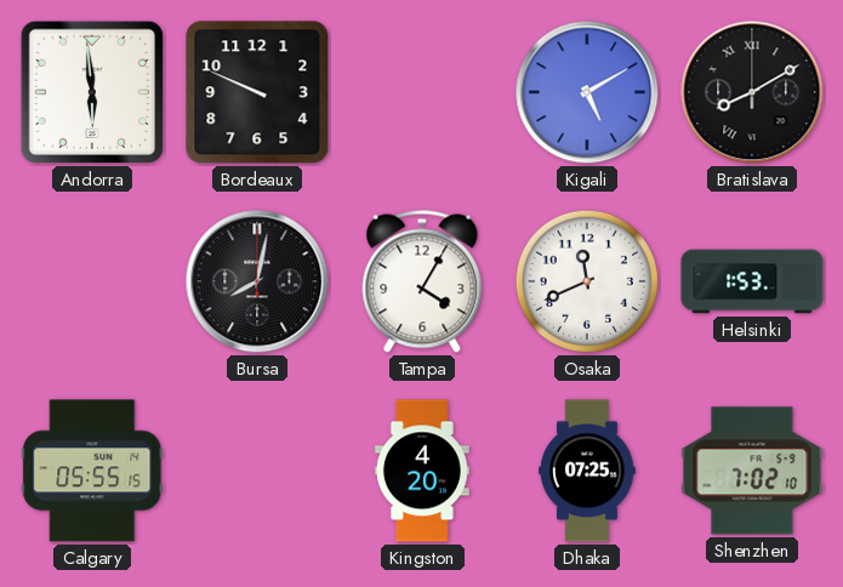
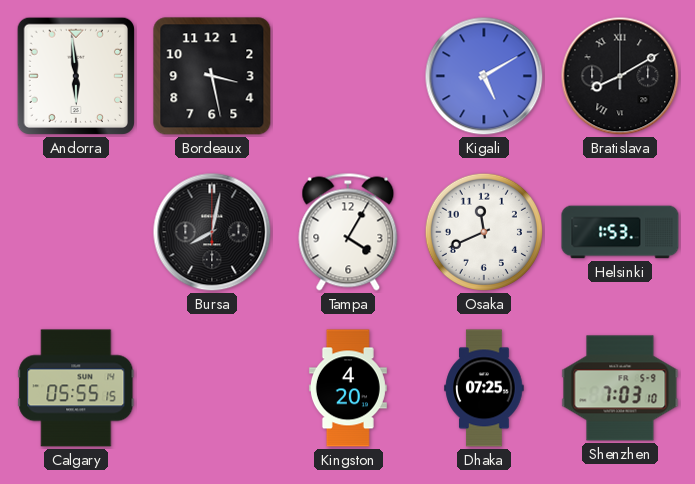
Bordeaux: 9:49 -> 3:28 (212, 76)
Shenzhen: 7:02 -> 7:03 (620, 388)
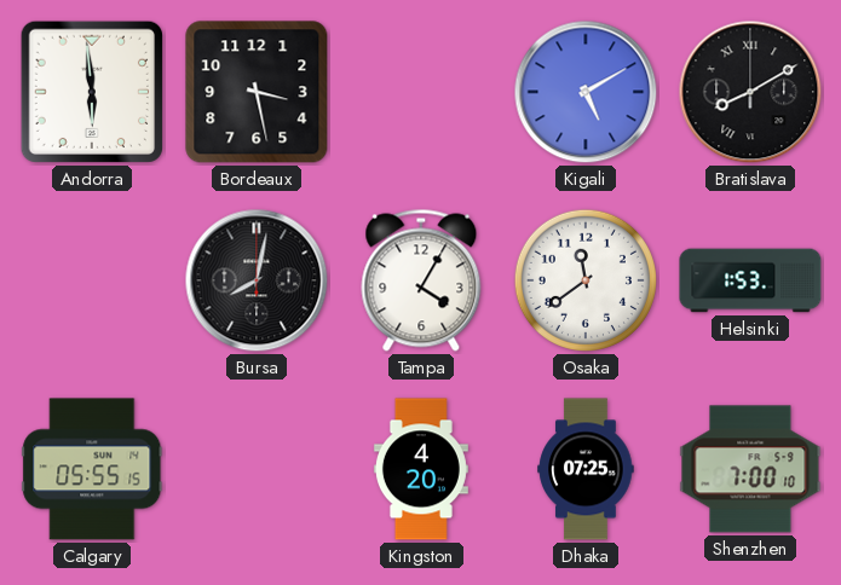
Osaka: 11:41 -> 11:39 (586, 280)
Shenzhen: 7:03 -> 7:00 (750, 469)
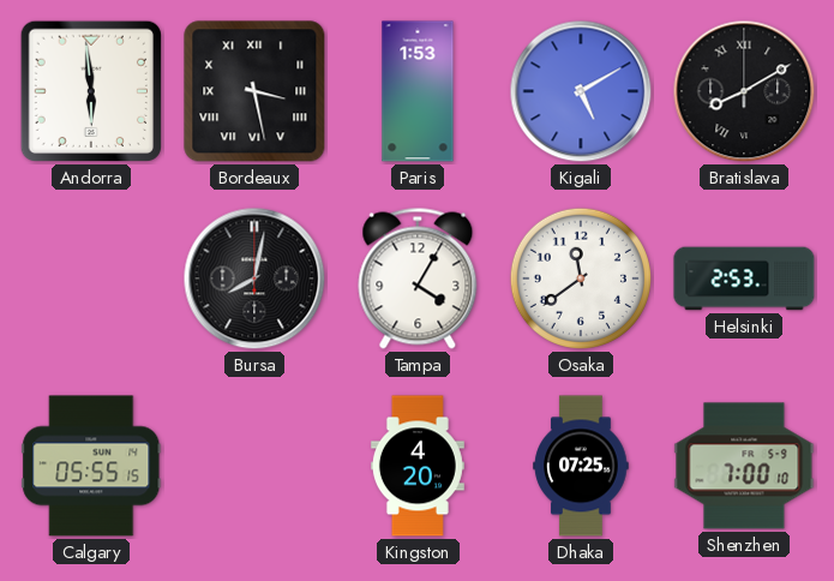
Bordeaux numerals: Arabic -> Roman (254, 91)
Paris: none -> 1:53 (418, 91)
Helsinki: 1:53 -> 2:53 (744, 278)
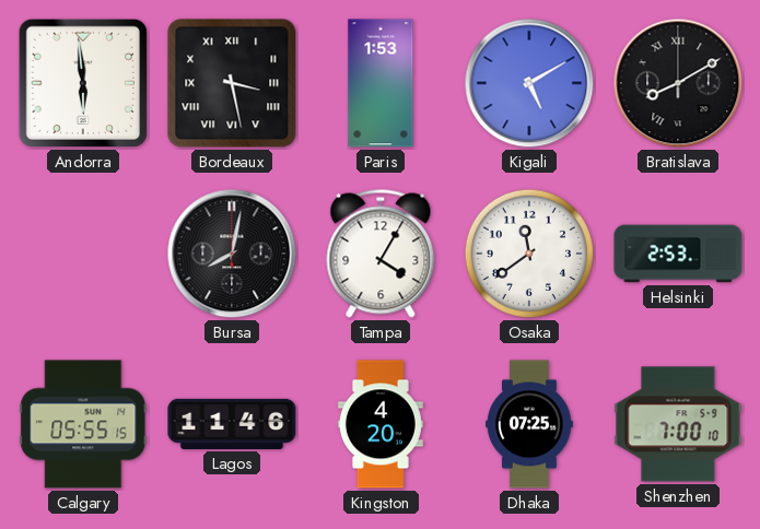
Lagos: none -> 11:46 (232, 424)
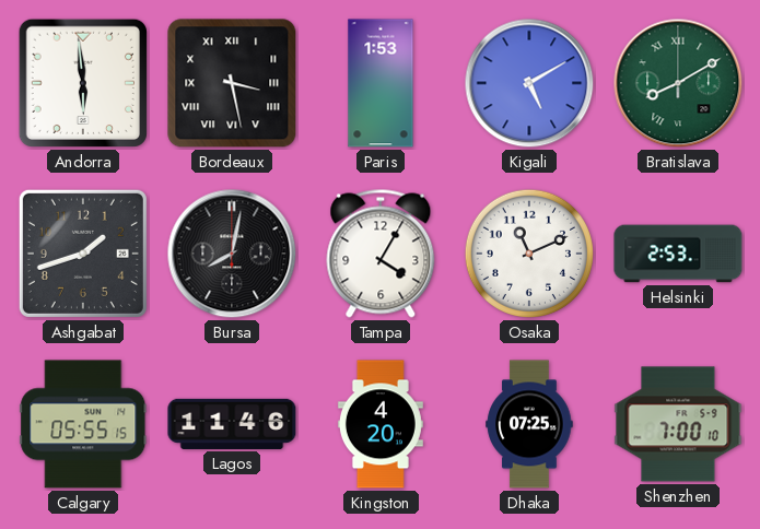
Bratislava dial: black -> green (678, 83)
Ashgabat: none -> 1:42 (83, 254)
Osaka: 11:39 -> 11:11 (529, 254)
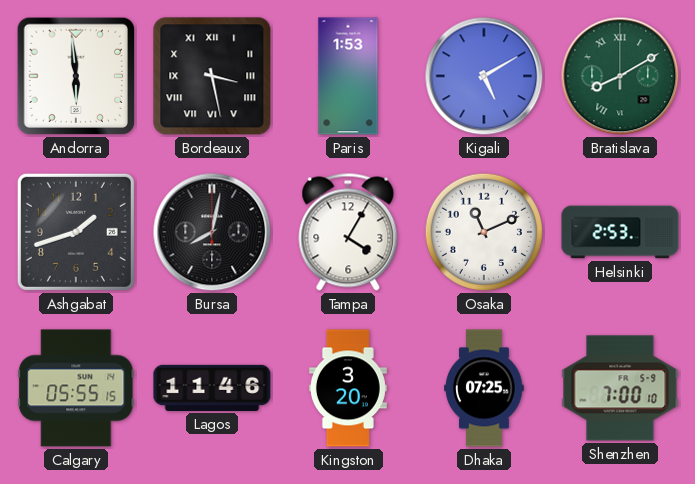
Kingston: 4:20 -> 3:20 (348, 388)
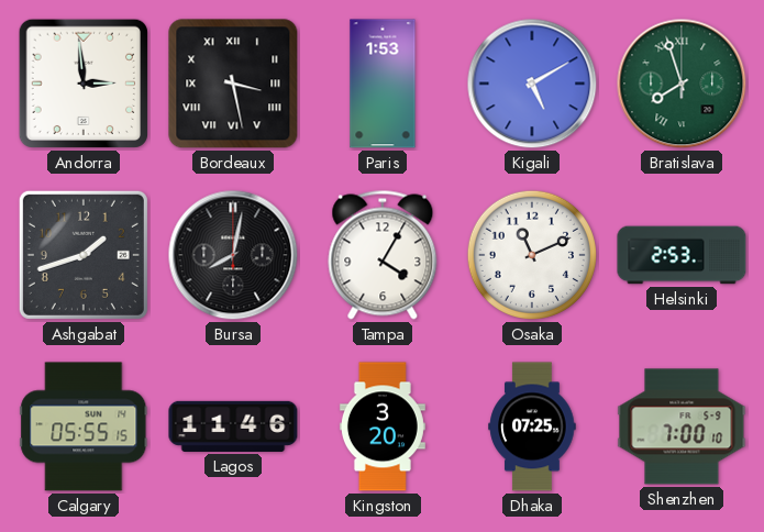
Andorra: 5:59 -> 2:59 (84, 84)
Bratislava: 8:10 -> 7:57 (682, 84)
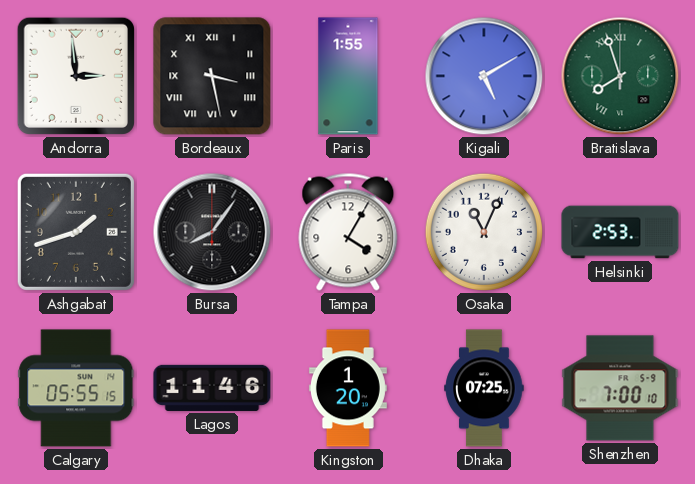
Paris: 1:53 -> 1:55 (348, 76)
Bursa: 8:02 -> 8:06 (212, 232)
Osaka: 11:11 -> 11:04 (484, 232)
Kingston: 3:20 -> 1:20 (348, 388)
